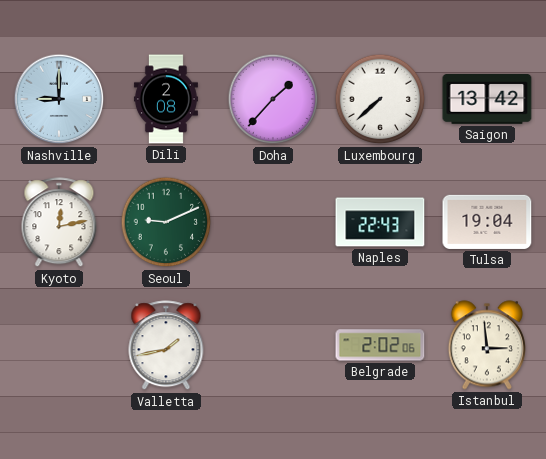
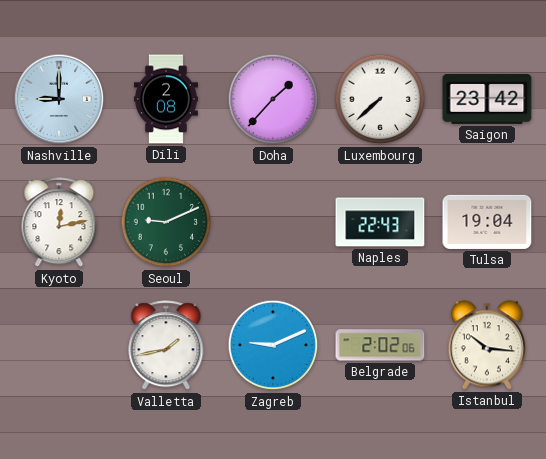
Saigon: 13:42 -> 23:42 (487, 100)
Zagreb: none -> 9:11 (273, 345)
Istanbul: 2:59 -> 10:16 (487, 345)
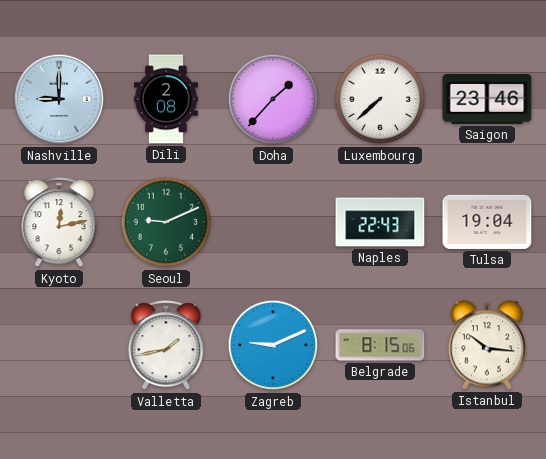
Saigon: 23:42 -> 23:46 (487, 100)
Belgrade: 2:02 -> 8:15 (380, 345)
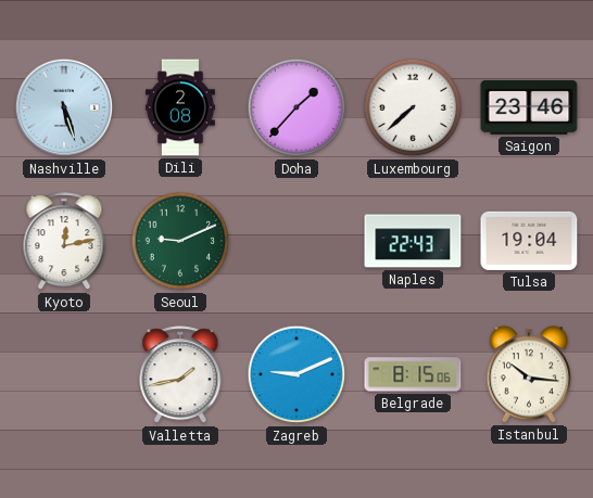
Nashville: 9:00 -> 5:27 (64, 107)
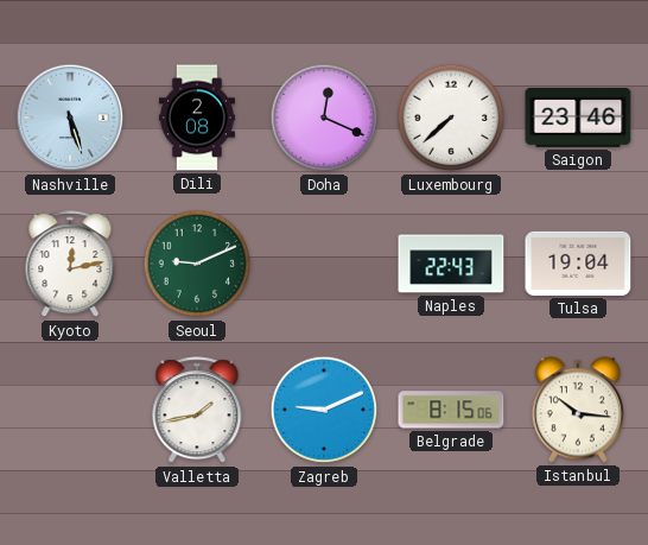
Doha: 1:37 -> 12:19 (324, 118)
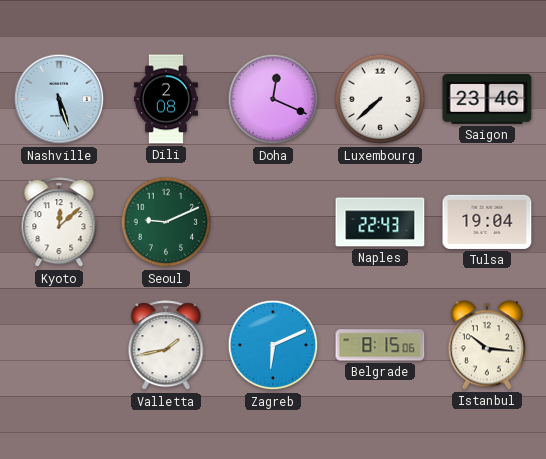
Kyoto: 12:13 -> 12:08 (59, 223)
Zagreb: 9:11 -> 6:11 (273, 345)
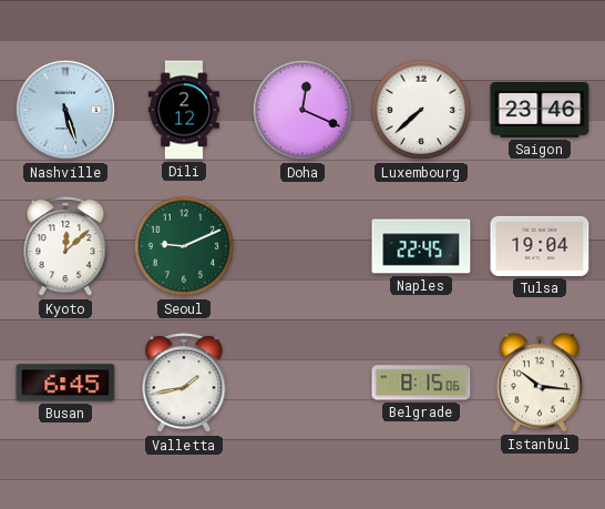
Dili: 2:08 -> 2:12 (184, 110)
Naples: 22:43 -> 22:45 (421, 246)
Busan: none -> 6:45 (65, 383)
Zagreb: 6:11 -> none (273, 345)
